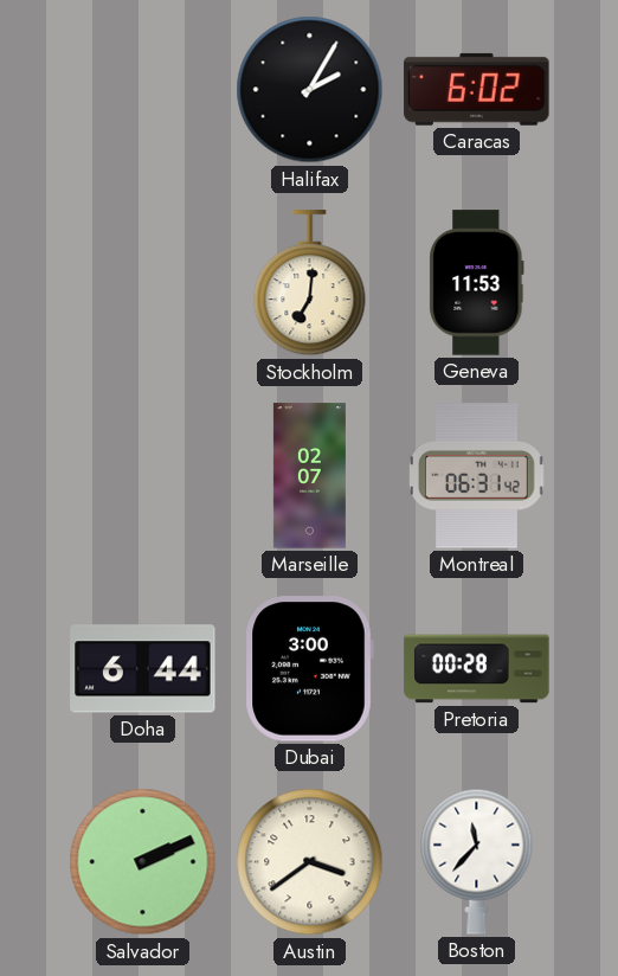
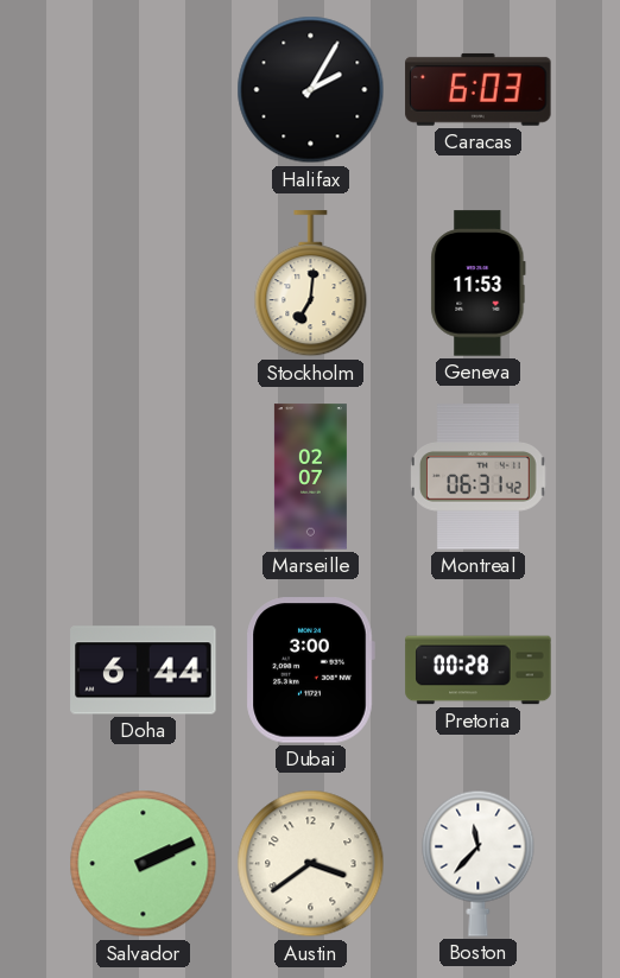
Caracas: 6:02 -> 6:03 (479, 89)
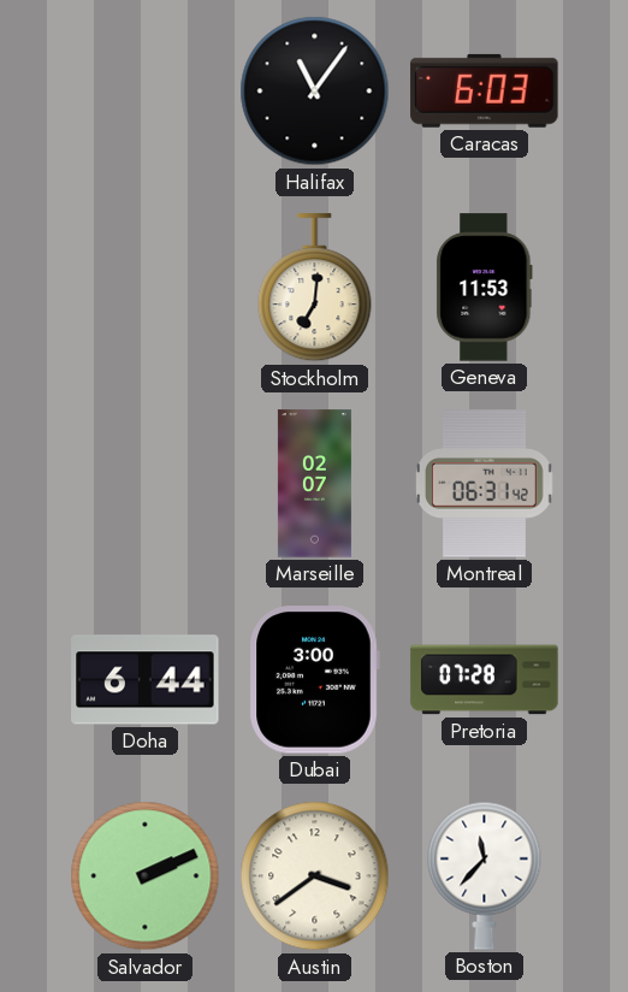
Halifax: 2:05 -> 11:06 (315, 91)
Pretoria: 00:28 -> 07:28 (485, 680)
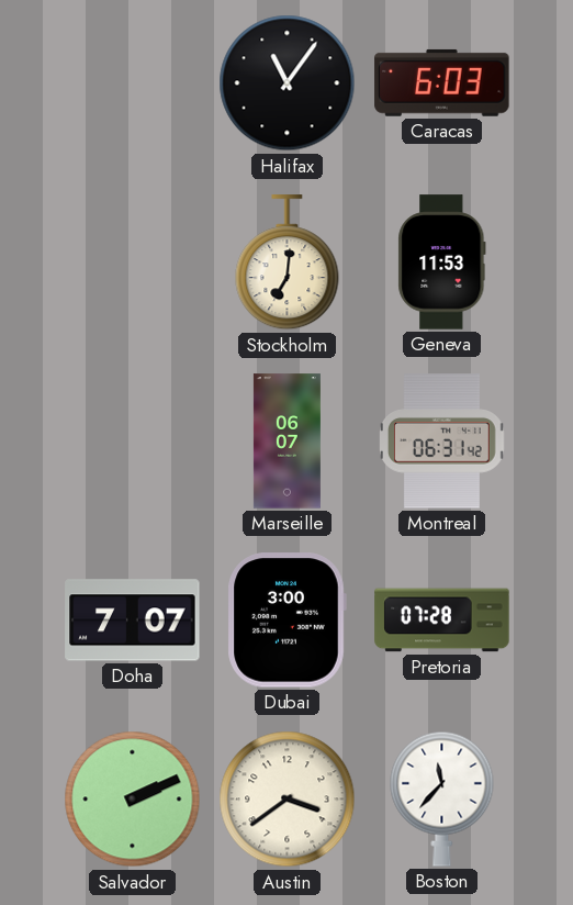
Marseille: 02:07 -> 06:07 (286, 442)
Doha: 6:44 -> 7:07 (133, 621)
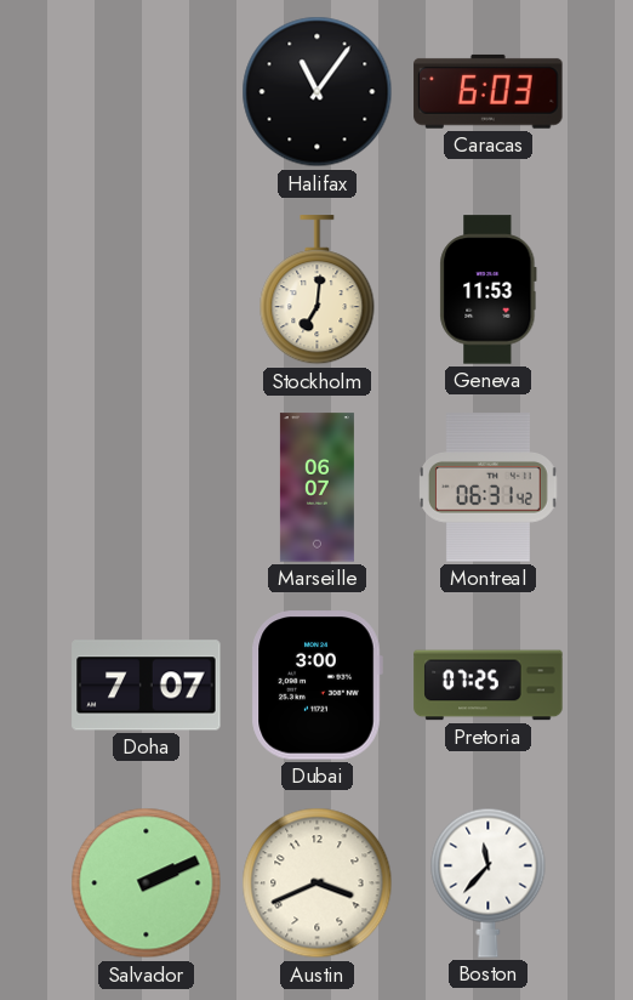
Pretoria: 07:28 -> 07:25 (489, 686)
Austin: 3:39 -> 3:41 (318, 883)
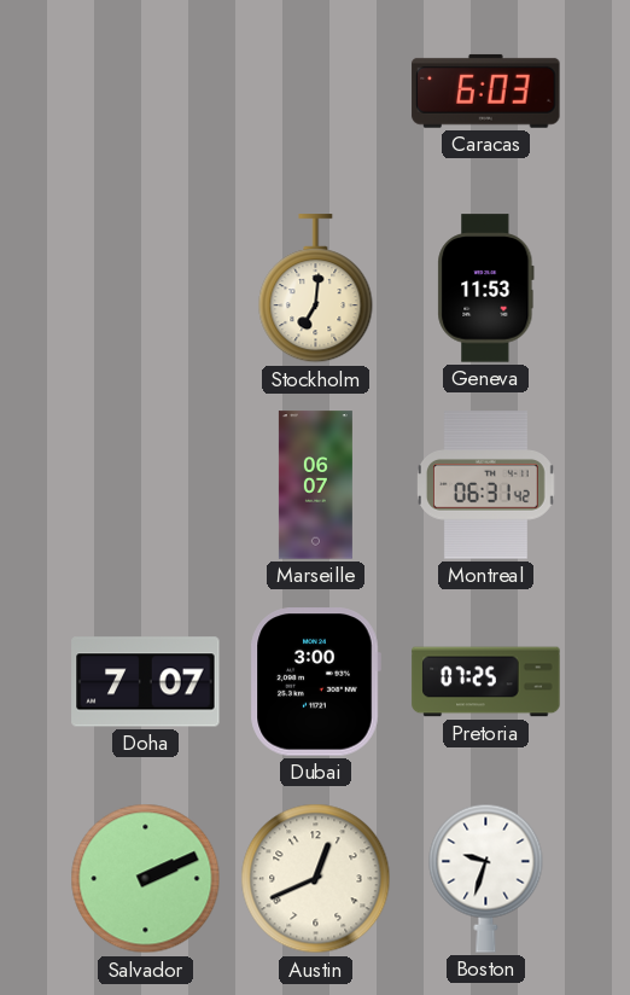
Halifax: 11:06 -> none (318, 92)
Austin: 3:41 -> 12:41 (316, 879)
Boston: 11:37 -> 9:33 (486, 878)
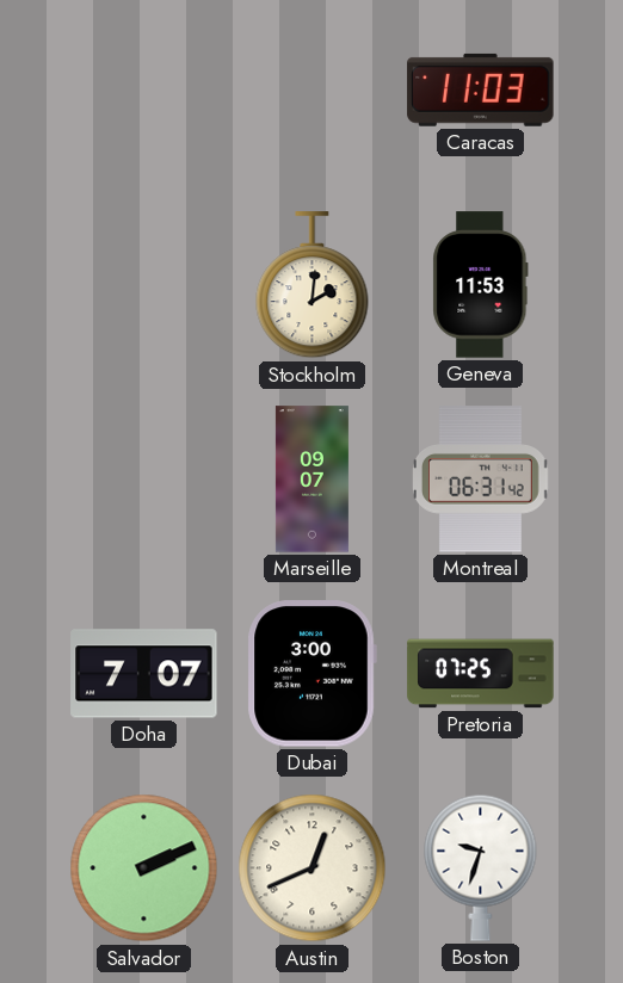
Caracas: 6:03 -> 11:03 (481, 89)
Stockholm: 7:01 -> 2:01 (313, 285)
Marseille: 06:07 -> 09:07 (311, 480)
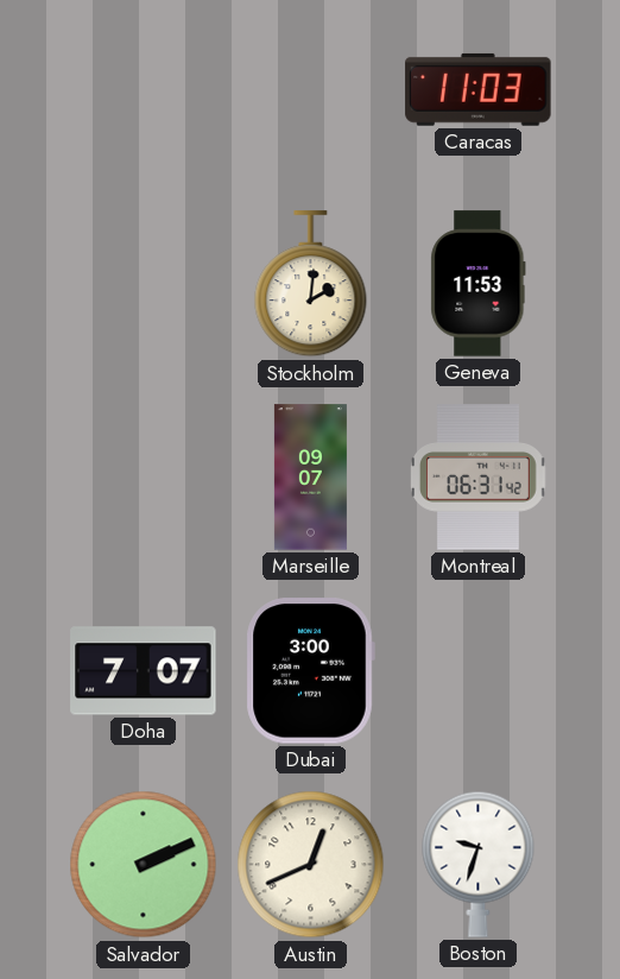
Pretoria: 07:25 -> none (481, 674)
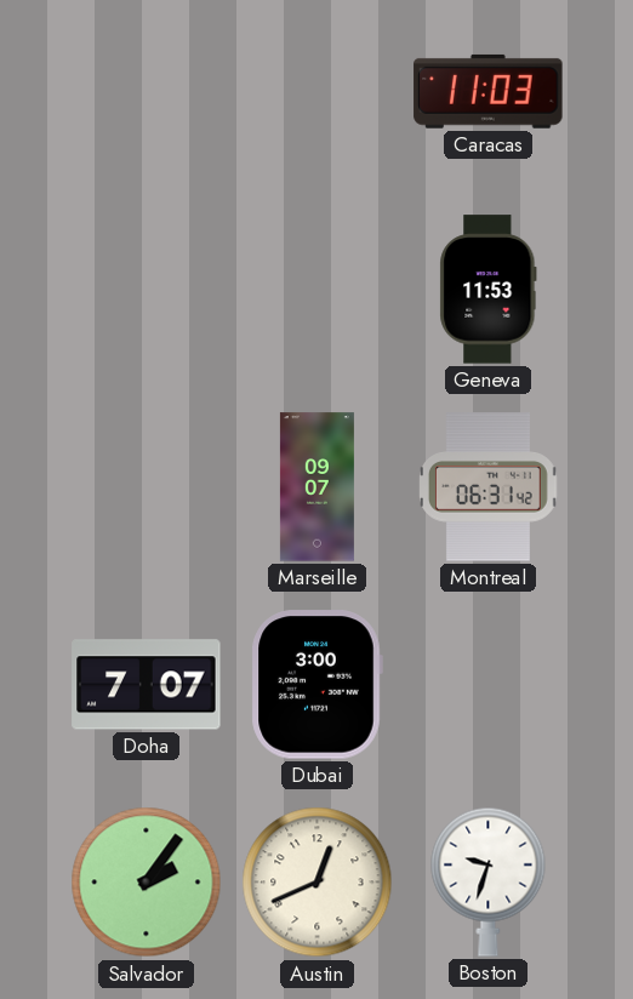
Stockholm: 2:01 -> none (311, 284)
Salvador: 2:11 -> 2:06 (147, 883)
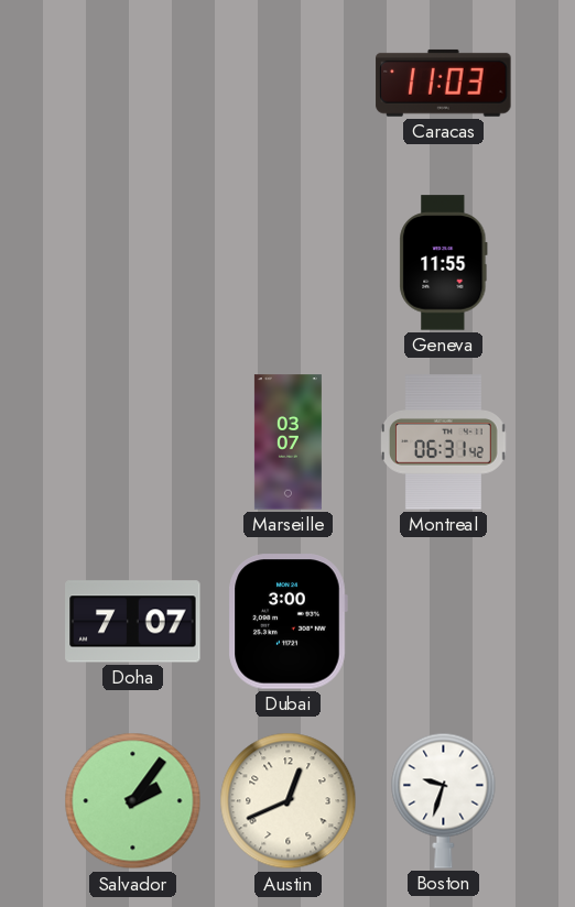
Geneva: 11:53 -> 11:55 (444, 263)
Marseille: 09:07 -> 03:07 (287, 442)
